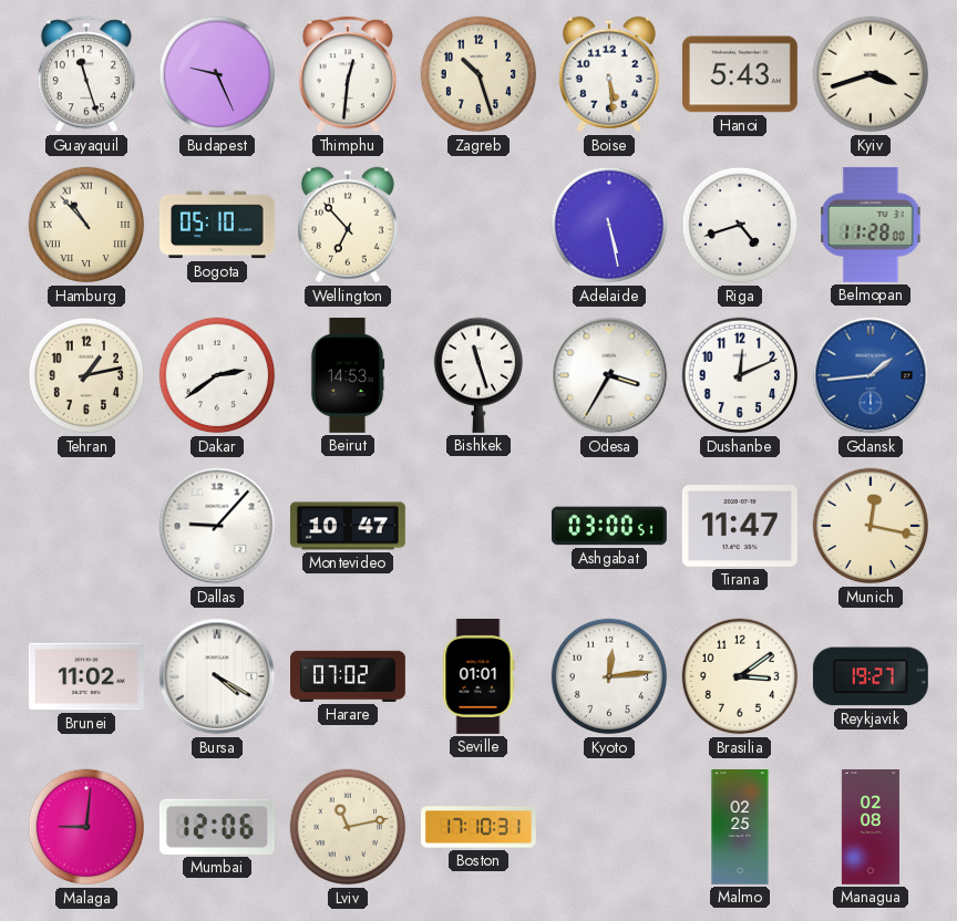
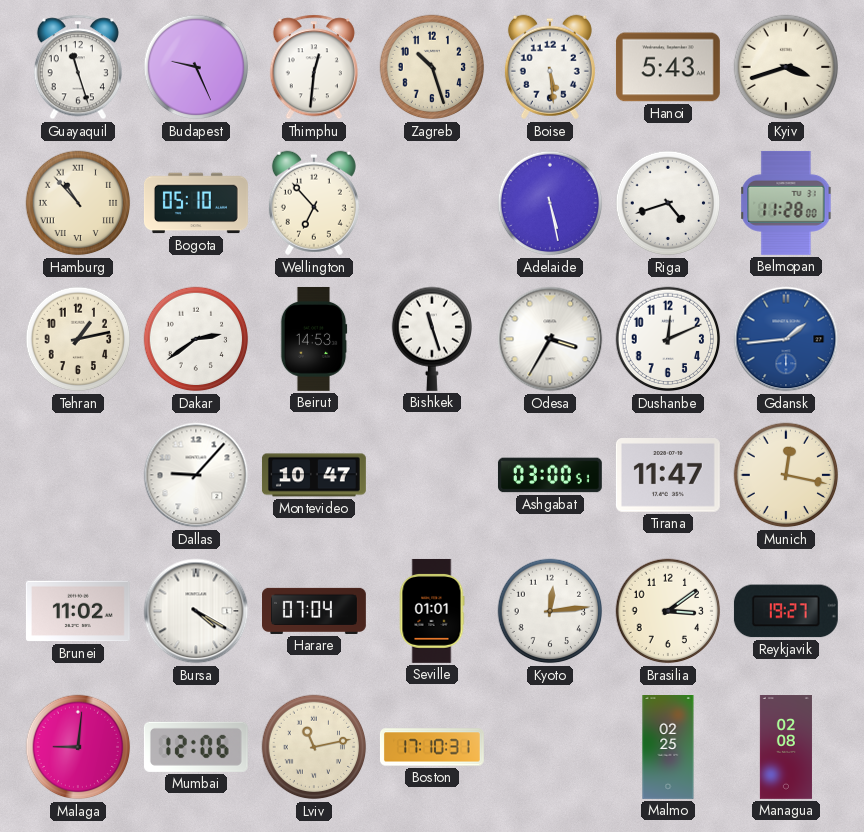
Harare: 07:02 -> 07:04 (315, 611)
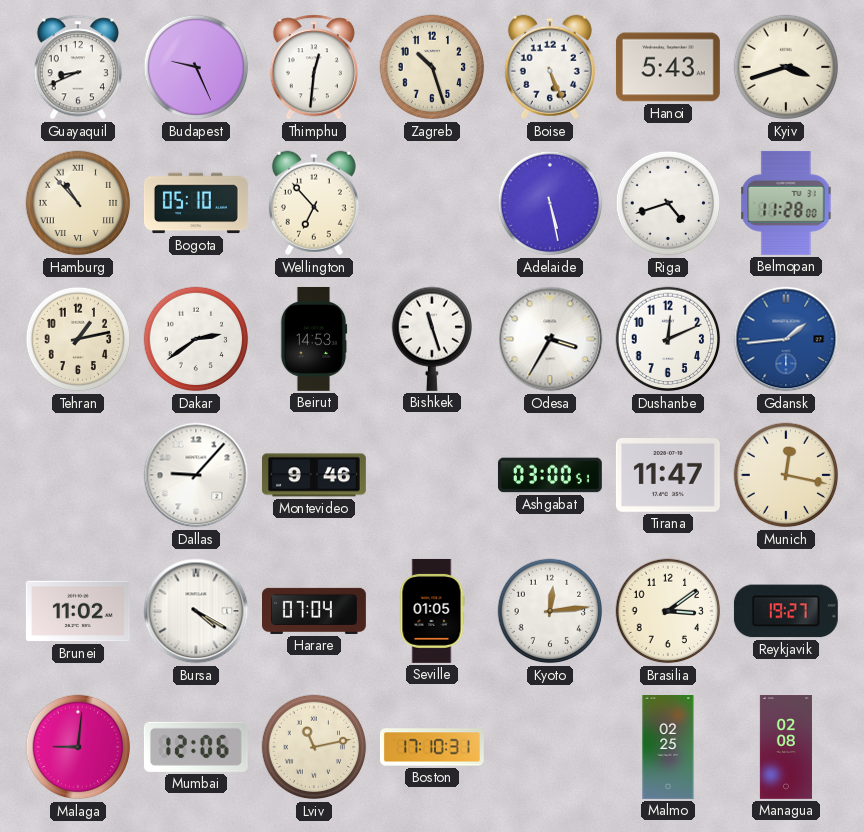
Guayaquil: 11:27 -> 8:41 (78, 67)
Boise: 5:29 -> 5:26 (550, 67)
Montevideo: 10:47 -> 9:46 (314, 475)
Seville: 01:01 -> 01:05 (432, 611)
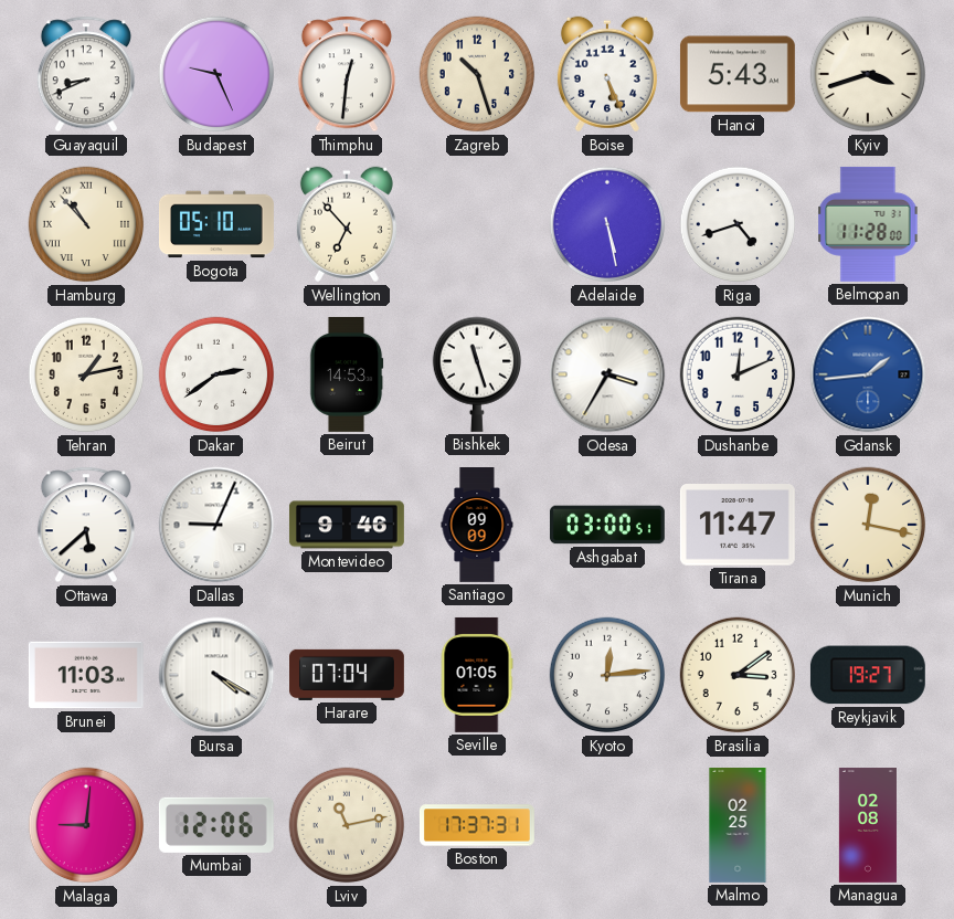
Ottawa: none -> 5:38 (86, 525)
Dallas: 9:07 -> 9:04 (216, 525)
Santiago: none -> 09:09 (477, 526)
Brunei: 11:02 -> 11:03 (86, 675)
Boston: 17:10 -> 17:37 (477, 825)
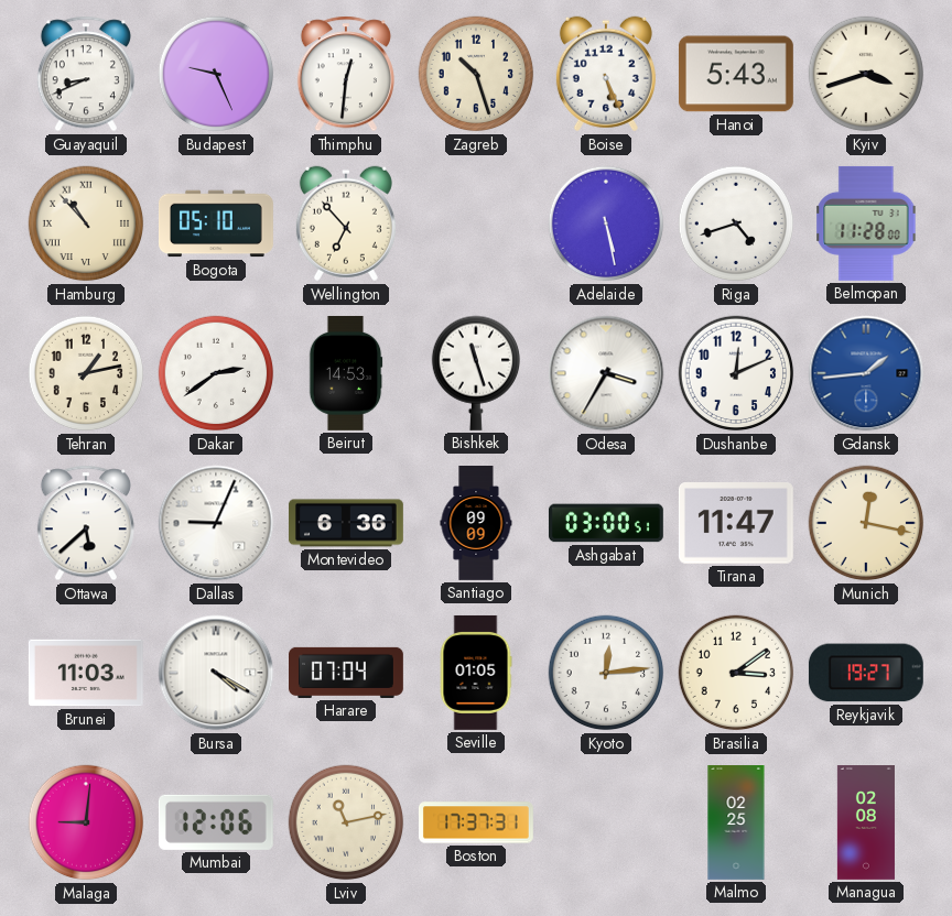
Montevideo: 9:46 -> 6:36 (346, 523)
